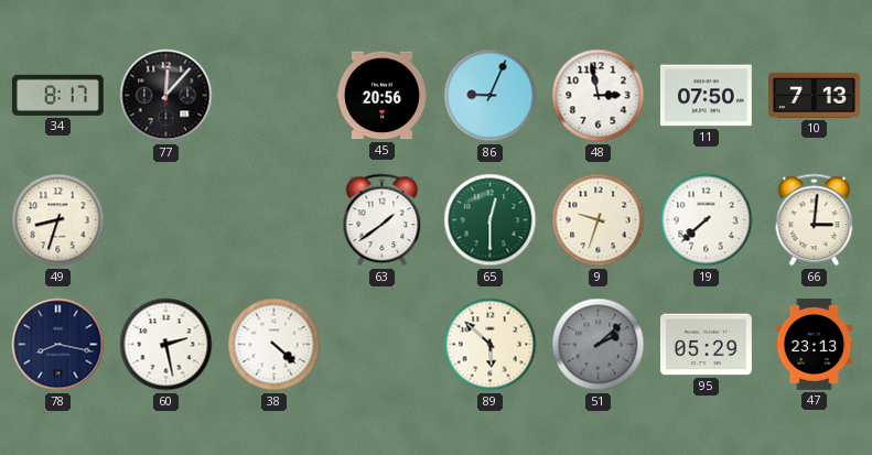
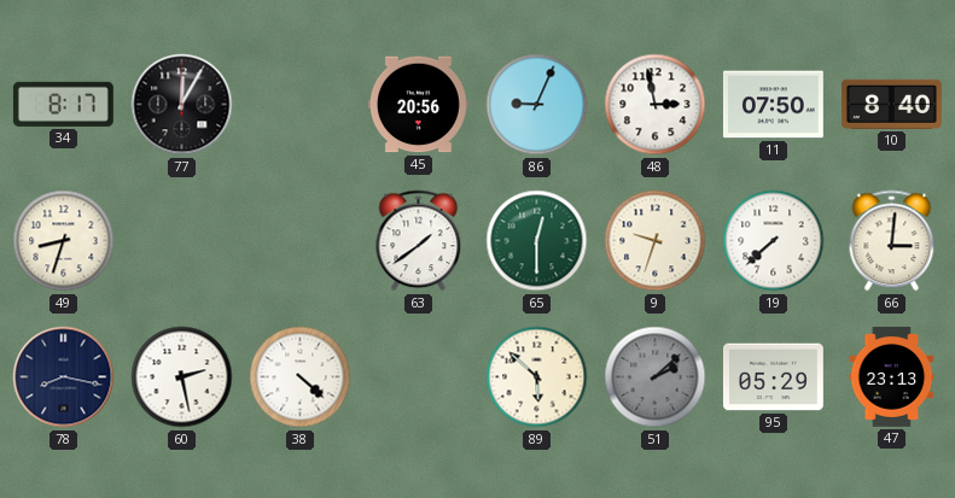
77: 12:07 -> 12:05 (182, 105)
10: 7:13 -> 8:40 (891, 104)
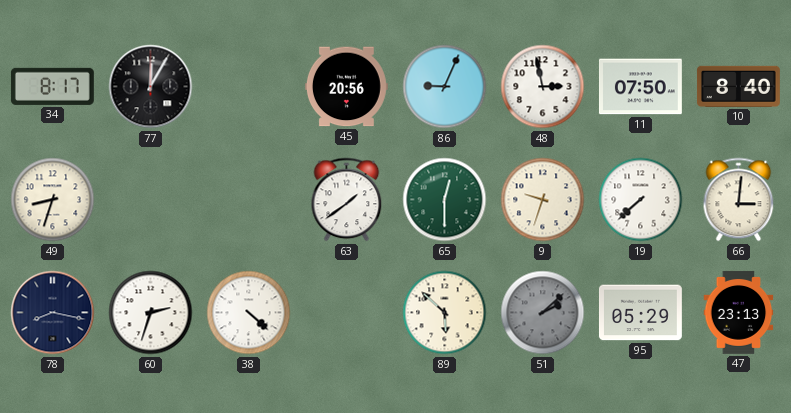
60: 2:28 -> 2:33 (151, 313)
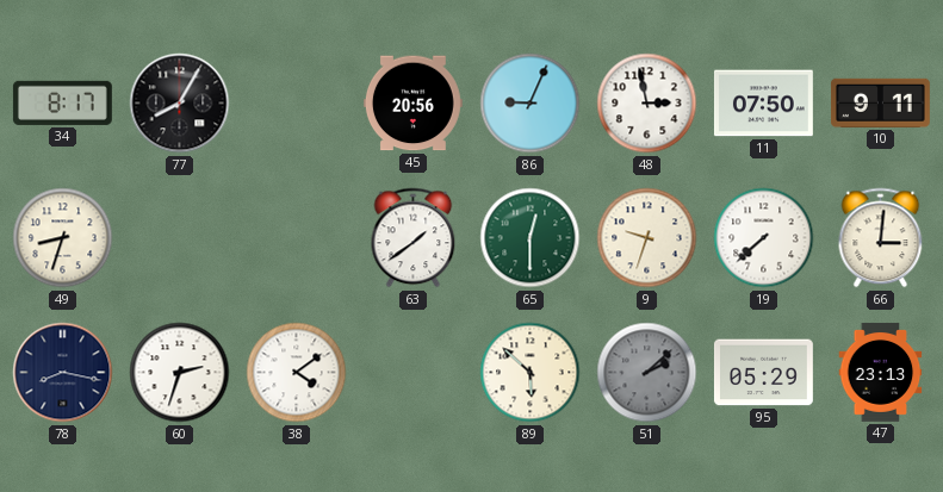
77: 12:05 -> 8:05 (180, 104)
10: 8:40 -> 9:11 (880, 102)
38: 4:22 -> 4:09 (297, 373)
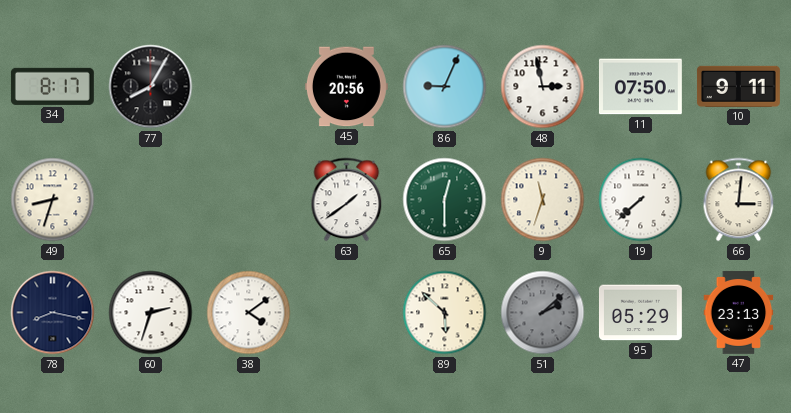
9: 9:33 -> 11:33 (543, 200)
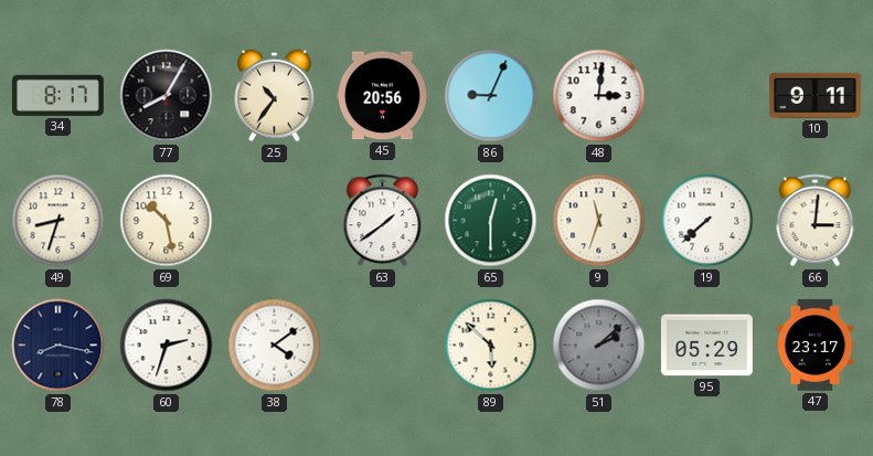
25: none -> 10:36 (275, 96)
48: 2:58 -> 3:01 (599, 96)
11: 07:50 -> none (640, 87)
69: none -> 10:28 (167, 221)
47: 23:13 -> 23:17 (816, 344)
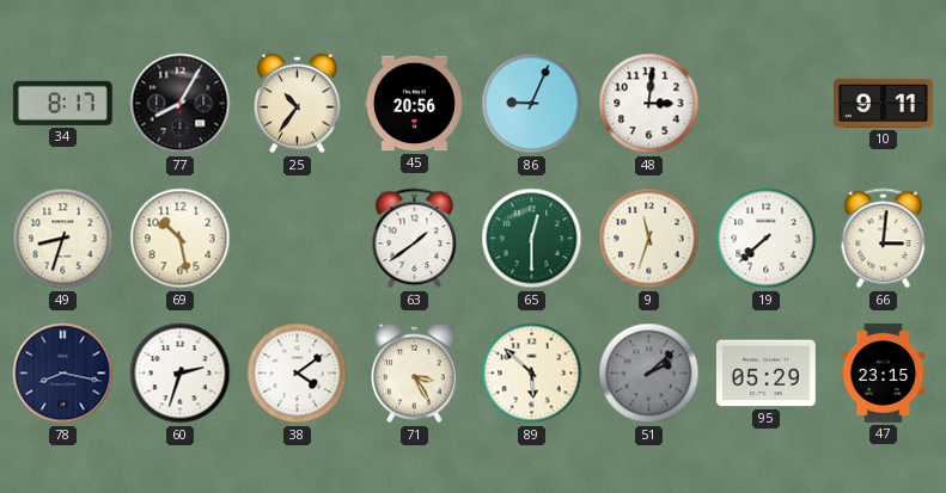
71: none -> 3:25 (415, 374)
47: 23:17 -> 23:15 (884, 372)
